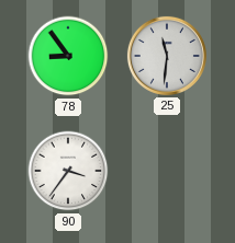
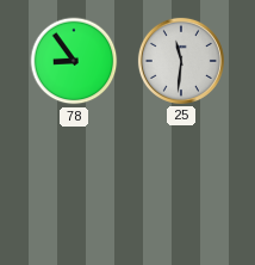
90: 3:36 -> none (68, 171)
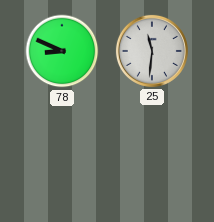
78: 8:54 -> 8:49 (62, 51)
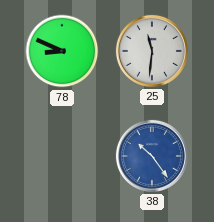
38: none -> 10:24 (152, 156)
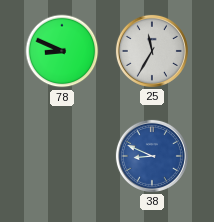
25: 11:31 -> 11:35 (152, 51)
38: 10:24 -> 8:49 (152, 156)
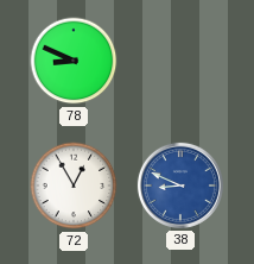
25: 11:35 -> none (152, 51)
72: none -> 12:55 (74, 186)
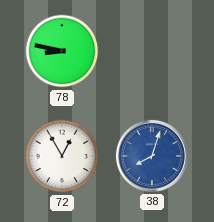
78: 8:49 -> 8:47 (62, 51)
38: 8:49 -> 8:03 (152, 156)
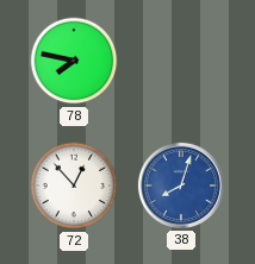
78: 8:47 -> 7:47 (74, 61)
72: 12:55 -> 12:53 (74, 186)
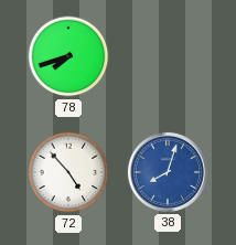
78: 7:47 -> 7:42 (68, 56)
72: 12:53 -> 4:53 (68, 172)
